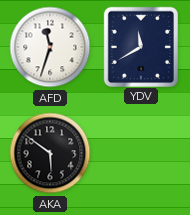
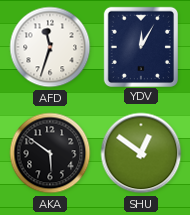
YDV: 11:40 -> 12:05 (140, 46)
SHU: none -> 12:51 (141, 153)
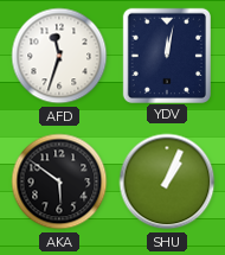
YDV: 12:05 -> 12:02 (166, 55)
SHU: 12:51 -> 1:04 (167, 181)
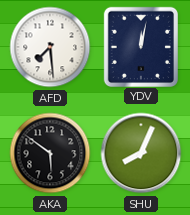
AFD: 11:33 -> 7:29 (50, 47)
SHU: 1:04 -> 8:04 (141, 153)
